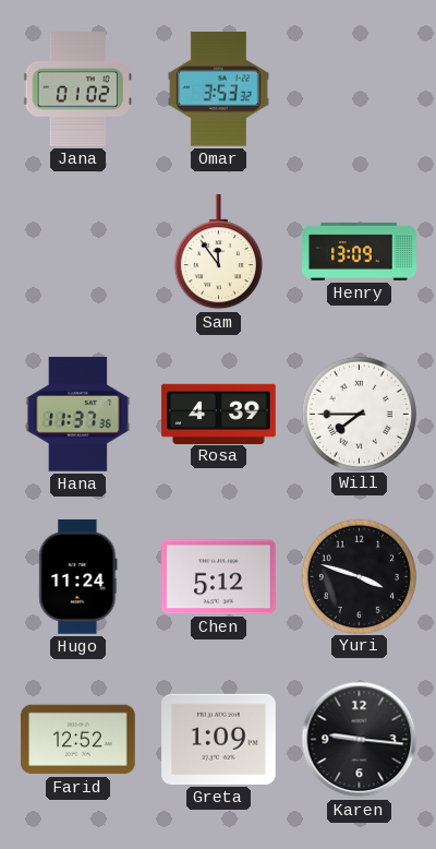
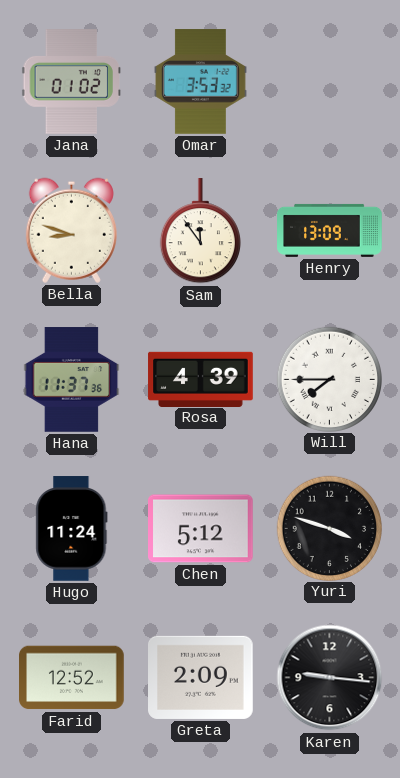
Bella: none -> 8:48 (71, 230)
Greta: 1:09 -> 2:09 (201, 677)
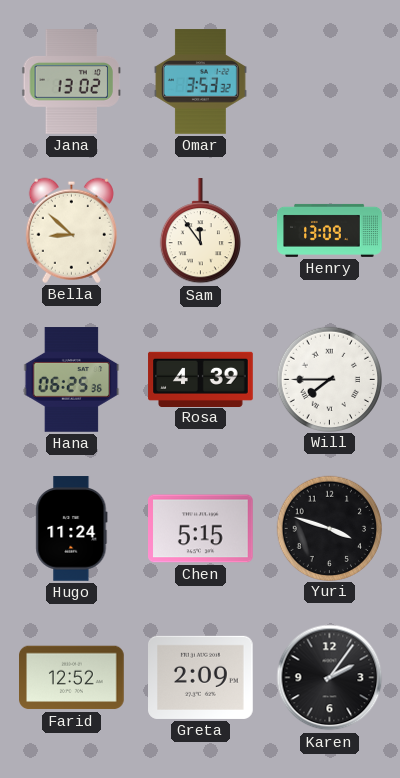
Jana: 01:02 -> 13:02 (71, 82)
Bella: 8:48 -> 8:52 (71, 230)
Hana: 11:37 -> 06:25 (72, 380)
Chen: 5:12 -> 5:15 (201, 529)
Karen: 9:16 -> 2:06 (330, 678)
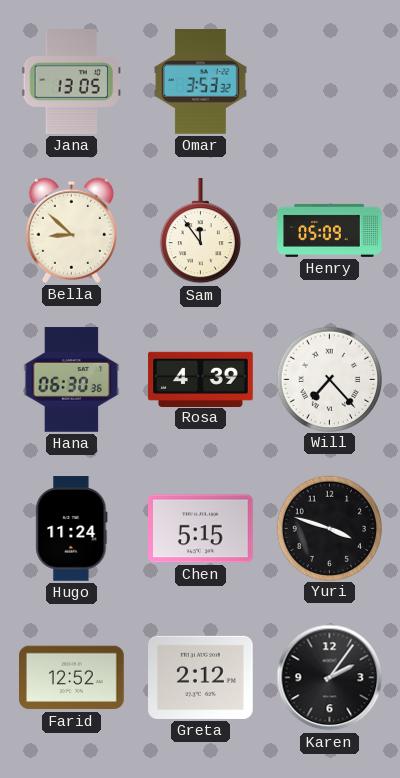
Jana: 13:02 -> 13:05 (71, 82)
Henry: 13:09 -> 05:09 (330, 230)
Hana: 06:25 -> 06:30 (72, 380)
Will: 7:45 -> 7:23 (329, 379)
Greta: 2:09 -> 2:12 (201, 677)
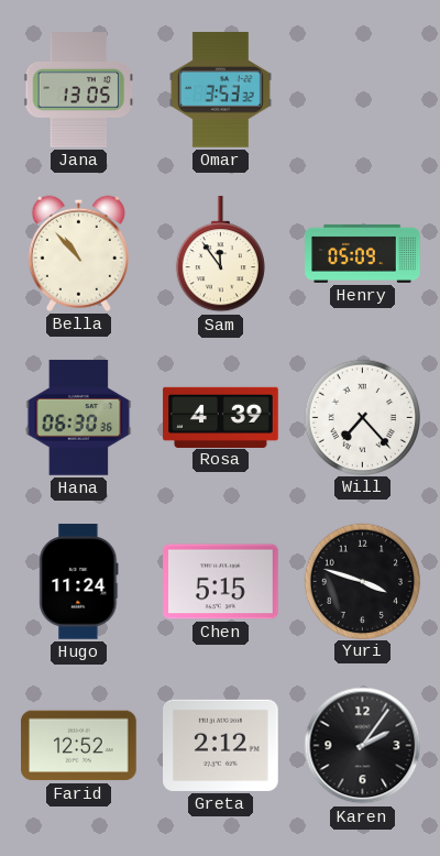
Bella: 8:52 -> 10:53 (78, 253)
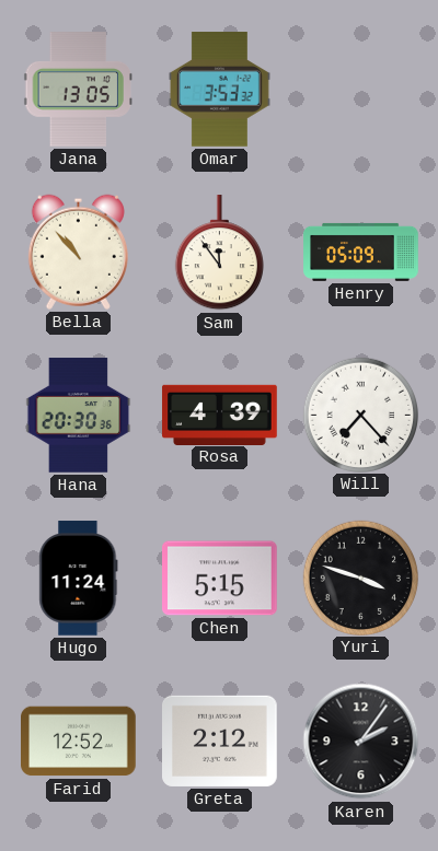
Hana: 06:30 -> 20:30 (79, 416)
